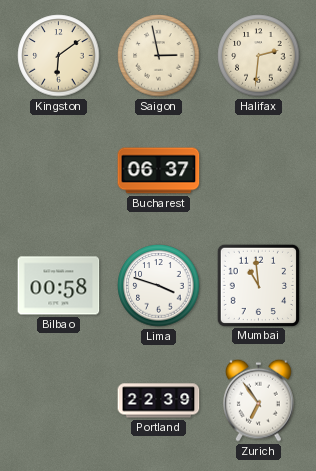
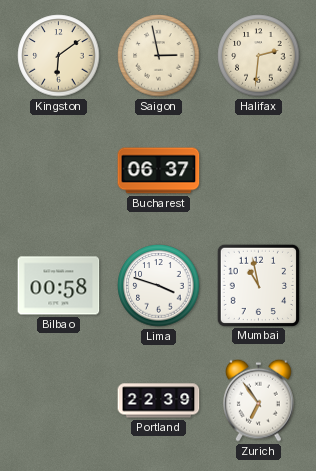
Mumbai: 10:59 -> 10:58 (258, 285)
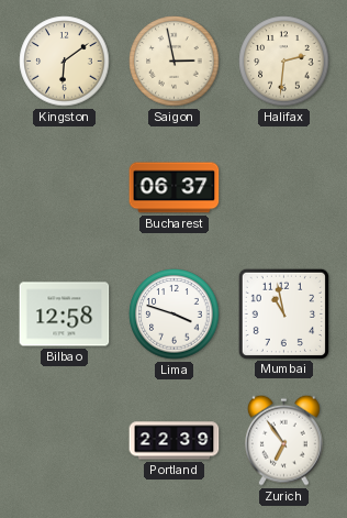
Bilbao: 00:58 -> 12:58 (65, 315)
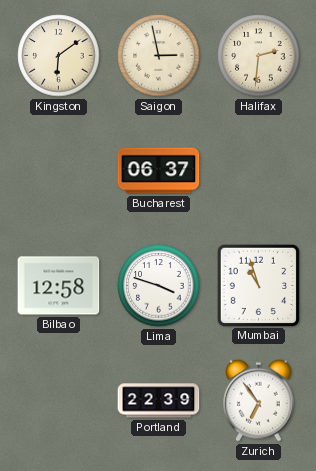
Mumbai: 10:58 -> 10:57 (258, 285)
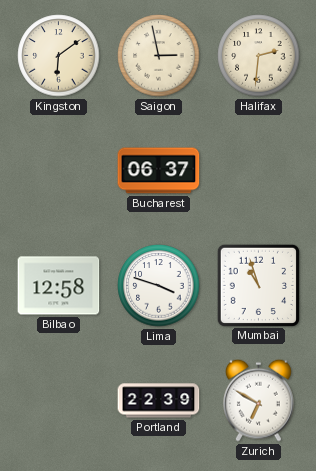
Zurich: 6:54 -> 6:50 (259, 400)
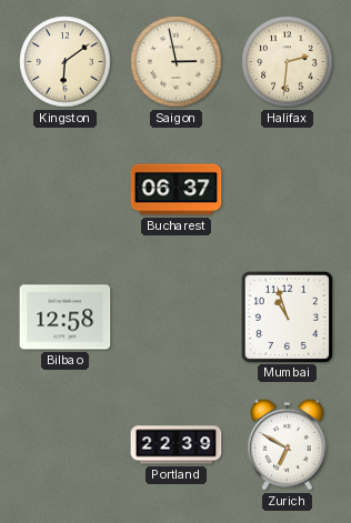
Lima: 3:48 -> none (159, 286)
